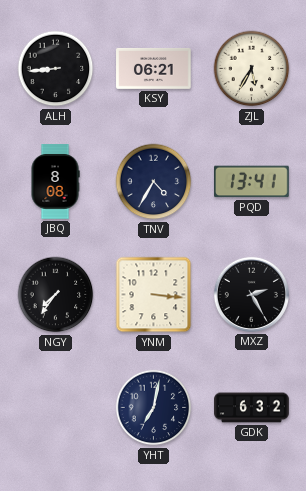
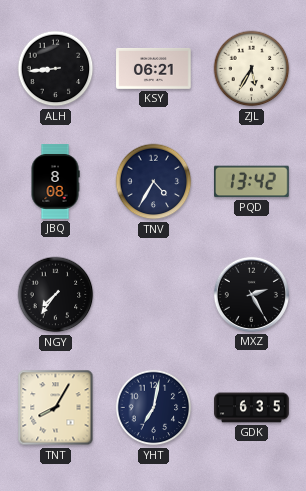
PQD: 13:41 -> 13:42 (252, 182)
YNM: 3:16 -> none (154, 295)
TNT: none -> 8:05 (56, 408)
GDK: 6:32 -> 6:35 (252, 408)
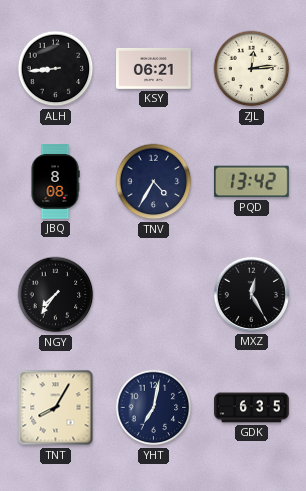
ZJL: 5:35 -> 12:14 (252, 69)
MXZ: 2:25 -> 12:25 (251, 294)
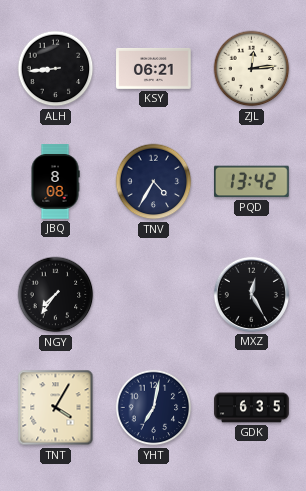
TNT: 8:05 -> 4:05 (56, 408)
